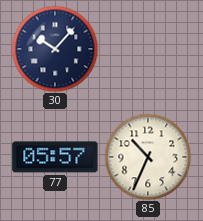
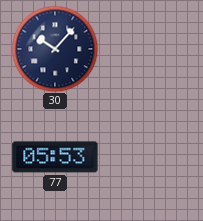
77: 05:57 -> 05:53 (55, 157)
85: 10:34 -> none (148, 157)
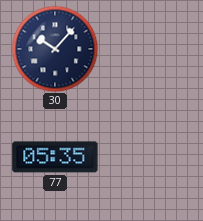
77: 05:53 -> 05:35 (55, 157)
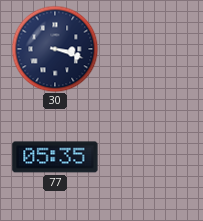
30: 10:07 -> 3:18 (55, 49)
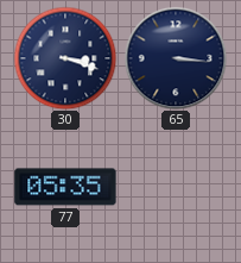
65: none -> 3:16 (176, 58)
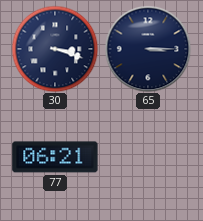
65: 3:16 -> 3:15 (148, 49)
77: 05:35 -> 06:21 (55, 157)
